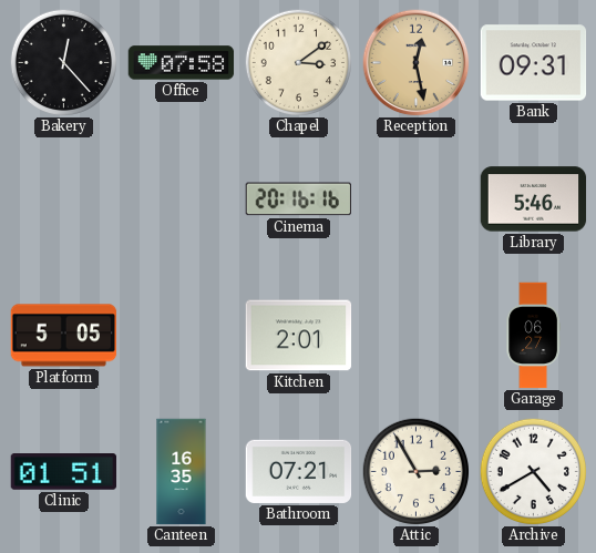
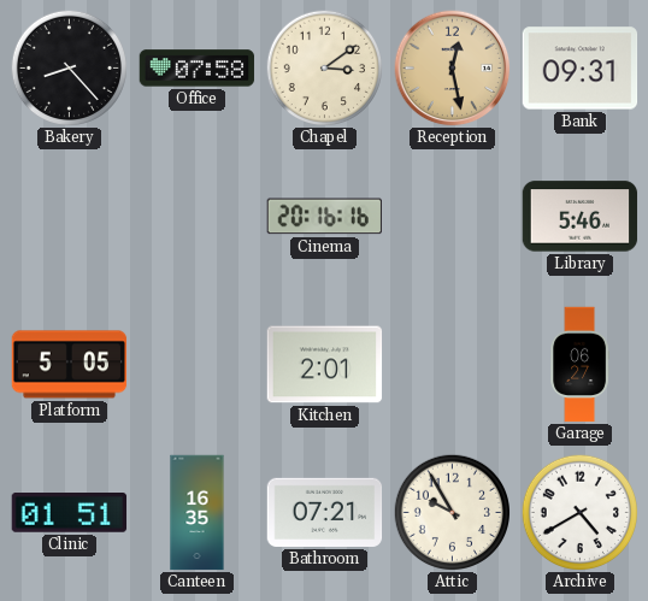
Bakery: 12:23 -> 8:23 (69, 67)
Attic: 2:55 -> 9:55 (452, 512)
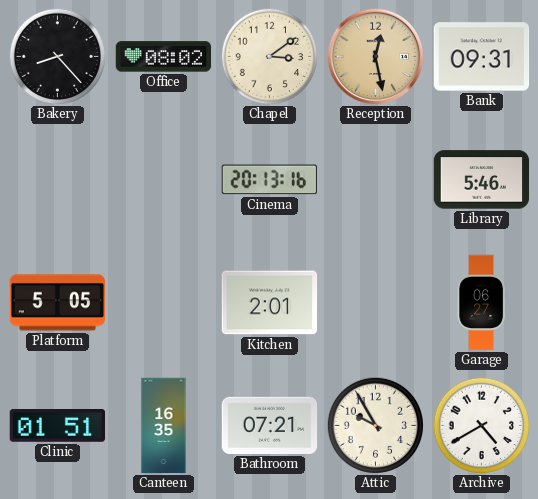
Office: 07:58 -> 08:02 (164, 57)
Cinema: 20:16 -> 20:13 (269, 180)
